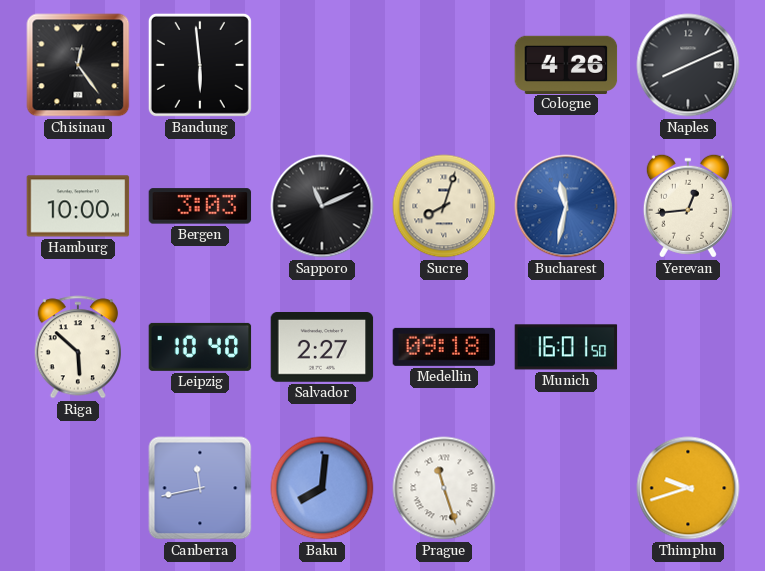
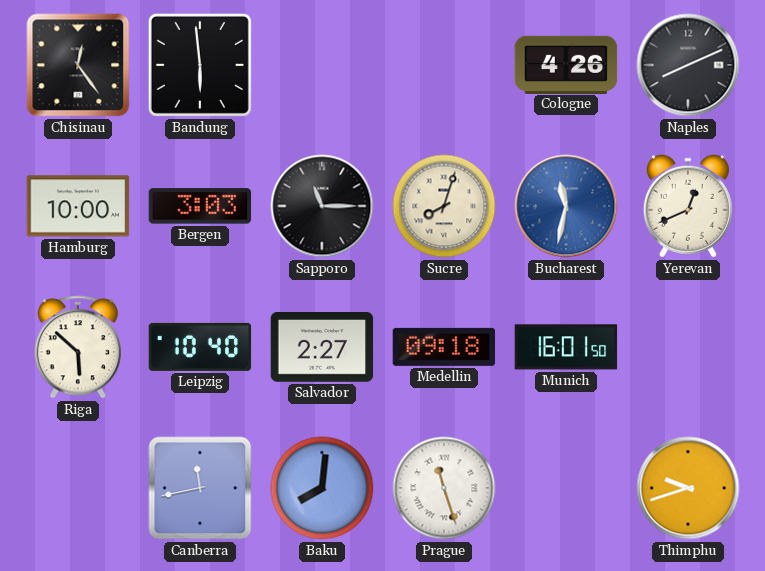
Sapporo: 11:11 -> 11:15 (322, 206)
Yerevan: 12:44 -> 12:41 (688, 206)
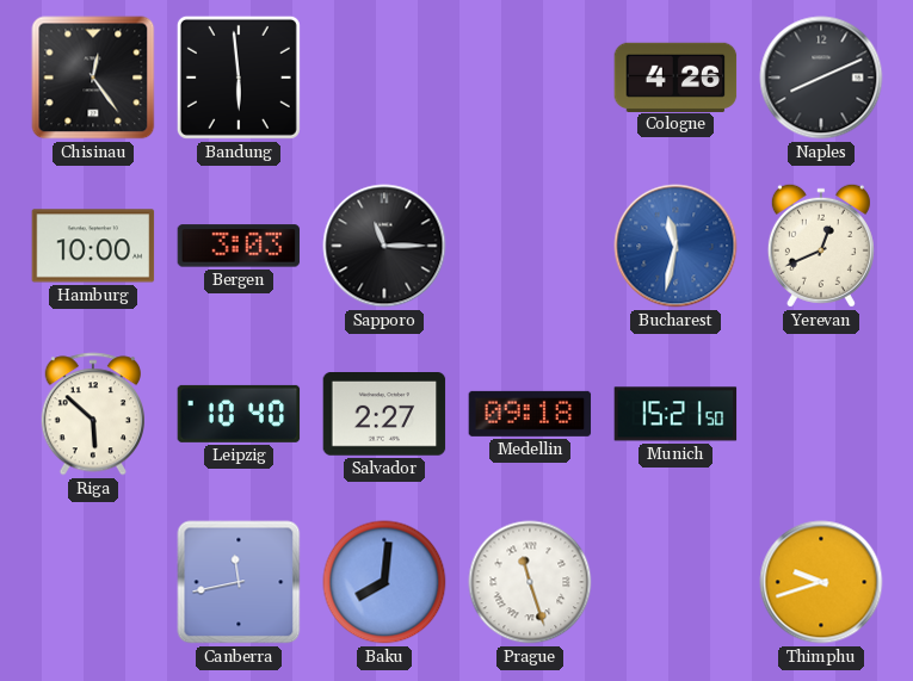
Sucre: 8:03 -> none (444, 206)
Munich: 16:01 -> 15:21 (676, 414)
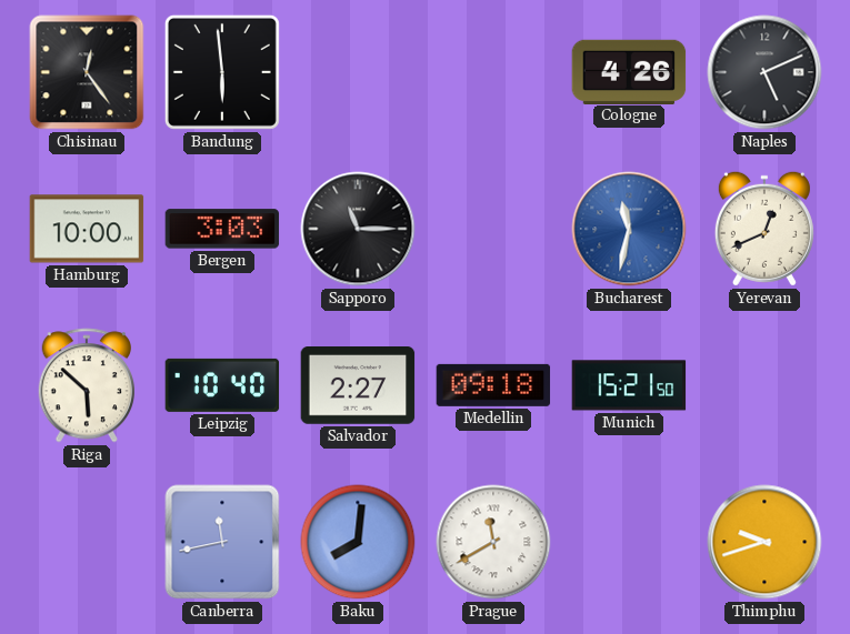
Naples: 8:11 -> 5:11 (764, 72)
Prague: 11:27 -> 11:40 (493, 542)
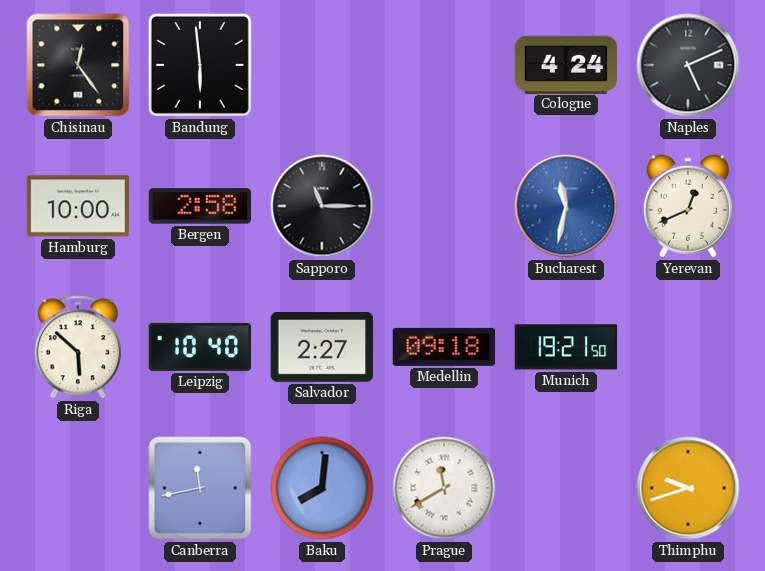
Cologne: 4:26 -> 4:24 (566, 64)
Bergen: 3:03 -> 2:58 (200, 206)
Munich: 15:21 -> 19:21 (566, 347)
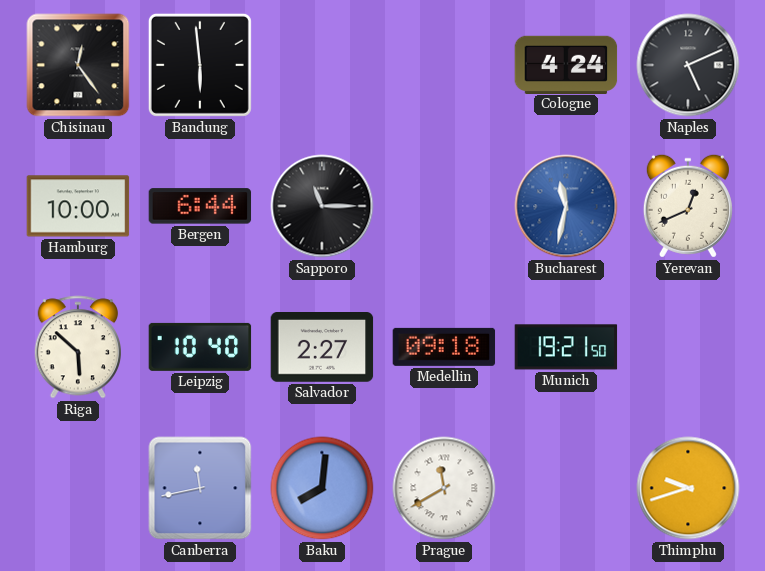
Bergen: 2:58 -> 6:44 (200, 206)
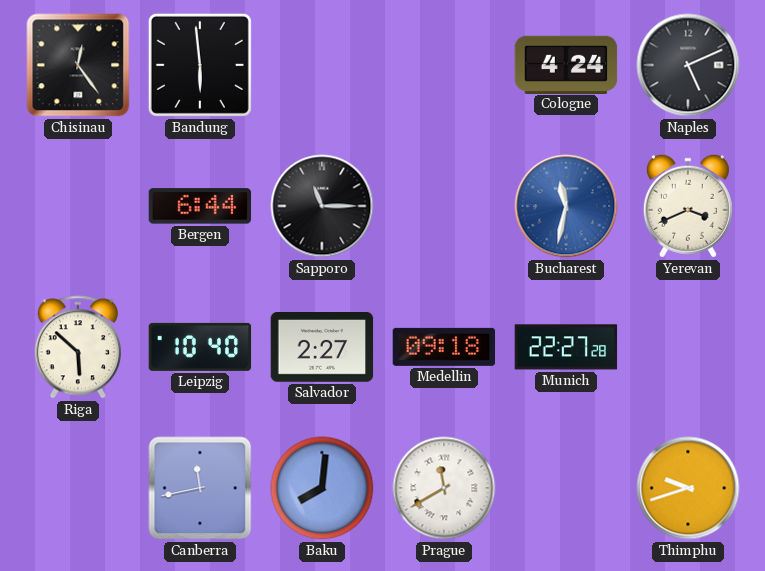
Hamburg: 10:00 -> none (78, 206)
Yerevan: 12:41 -> 3:41 (688, 206)
Munich: 19:21 -> 22:27 (566, 347)
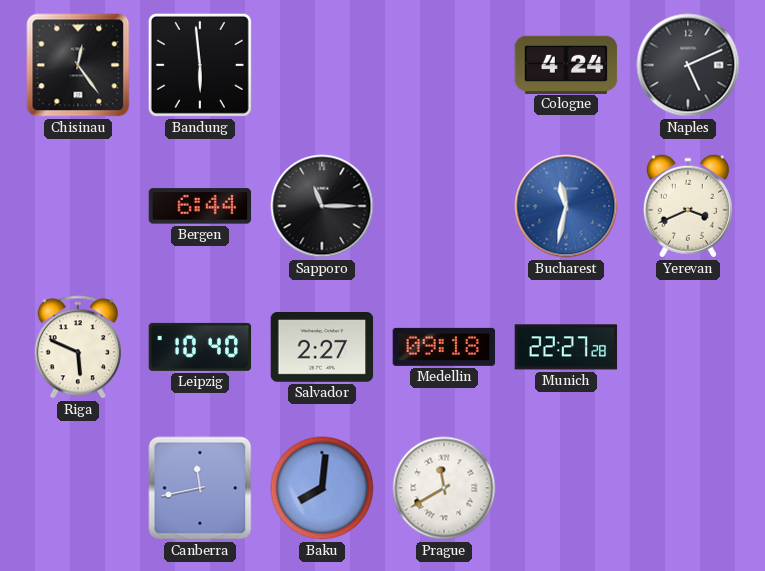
Riga: 5:52 -> 5:49 (77, 347)
Thimphu: 9:42 -> none (688, 488)
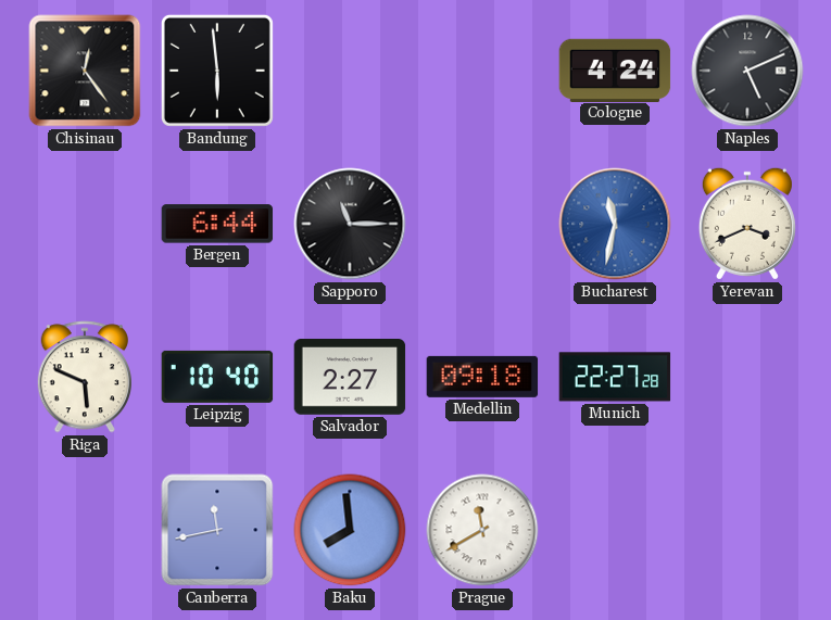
Baku: 8:01 -> 7:59 (350, 530)
